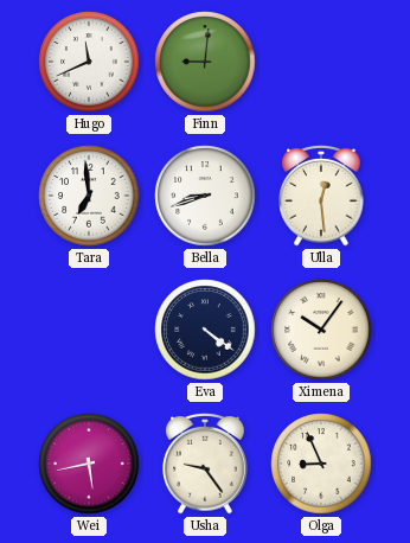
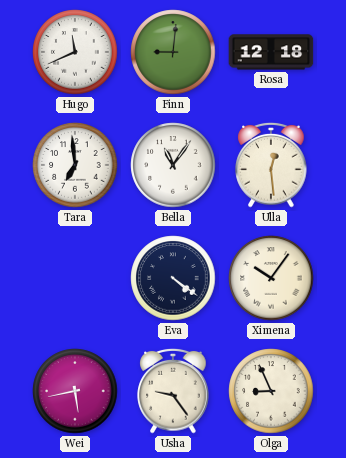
Rosa: none -> 12:18 (271, 52)
Bella: 8:42 -> 11:06 (173, 165)
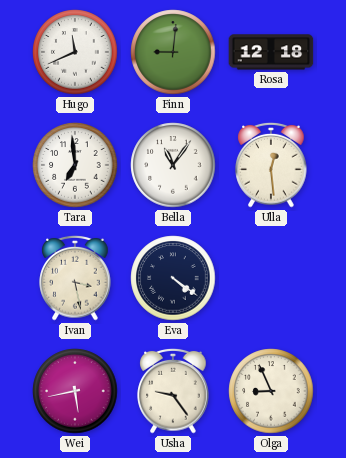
Ivan: none -> 3:28 (75, 278)
Ximena: 10:06 -> none (271, 278)
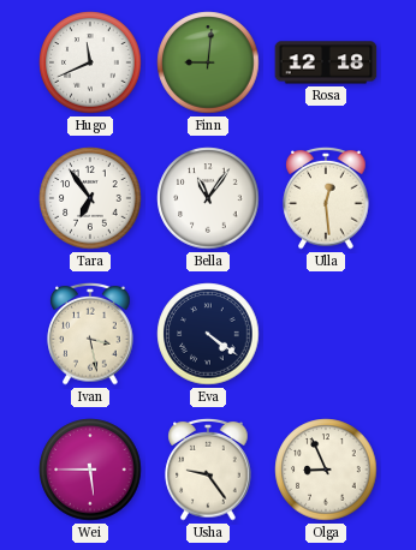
Tara: 6:59 -> 6:54 (90, 198)
Wei: 5:43 -> 5:45 (90, 470)
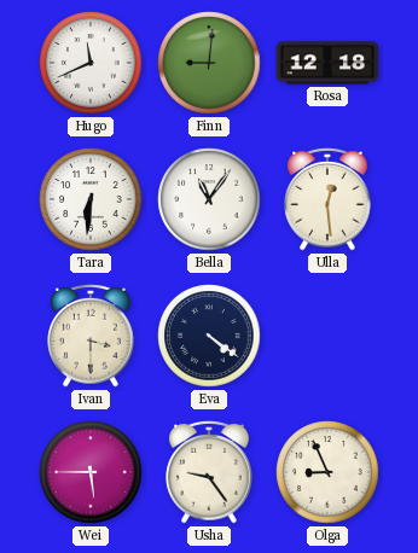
Tara: 6:54 -> 6:31 (91, 199)
Ivan: 3:28 -> 3:30 (91, 336)
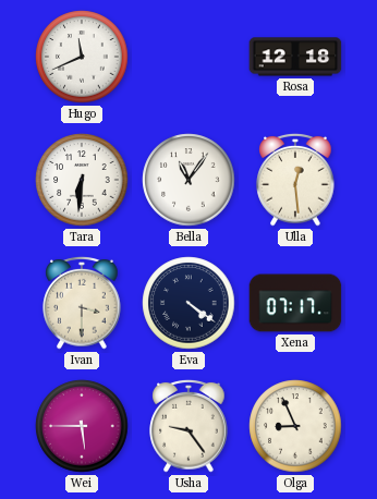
Finn: 9:01 -> none (209, 63)
Xena: none -> 07:17 (295, 303)
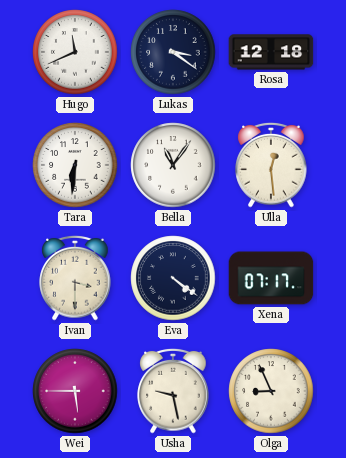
Lukas: none -> 3:21 (173, 52)
Usha: 9:24 -> 9:28 (173, 391)
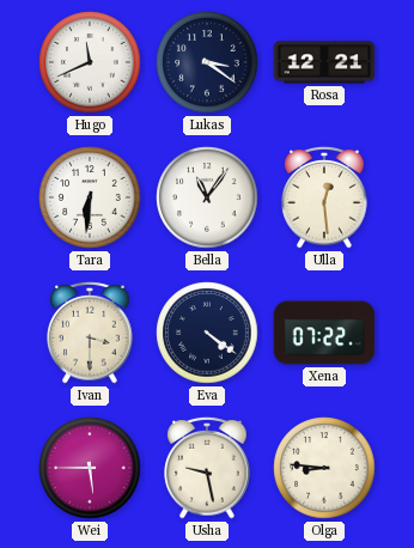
Rosa: 12:18 -> 12:21 (324, 62)
Xena: 07:17 -> 07:22 (324, 333)
Olga: 8:56 -> 8:46 (324, 468)
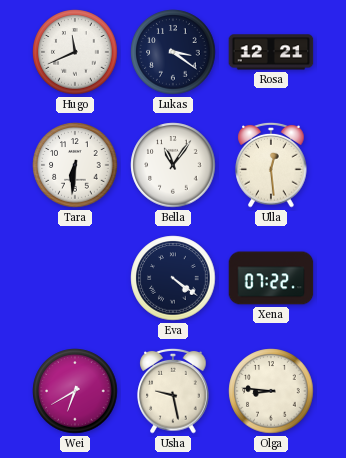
Ivan: 3:30 -> none (90, 333)
Wei: 5:45 -> 6:40 (75, 391)
